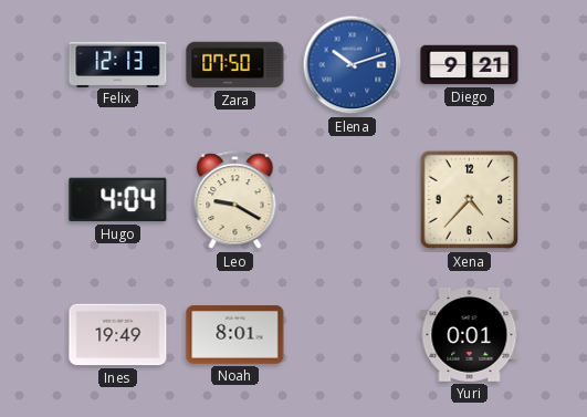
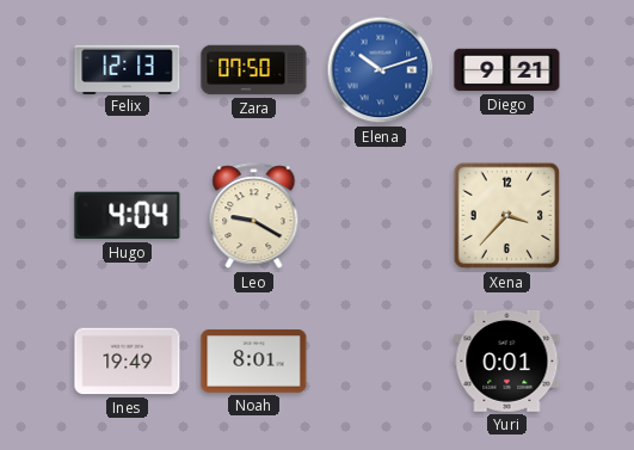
Xena: 4:37 -> 3:37 (507, 216)
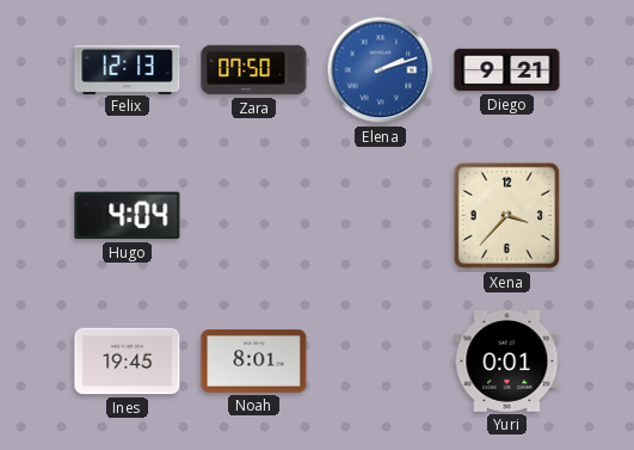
Elena: 10:12 -> 2:12 (381, 70)
Leo: 9:20 -> none (254, 216)
Ines: 19:49 -> 19:45 (128, 362)
